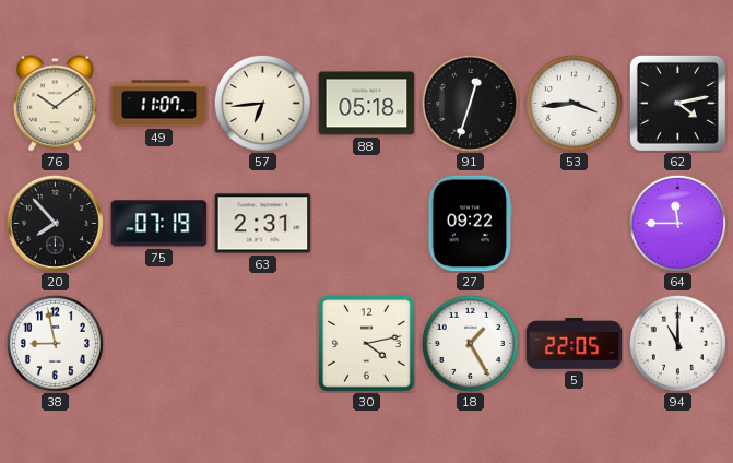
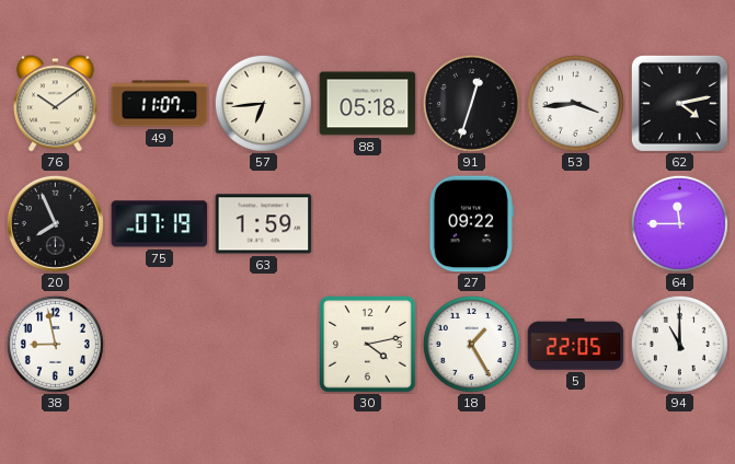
20: 7:53 -> 7:56 (55, 223)
63: 2:31 -> 1:59 (264, 224)
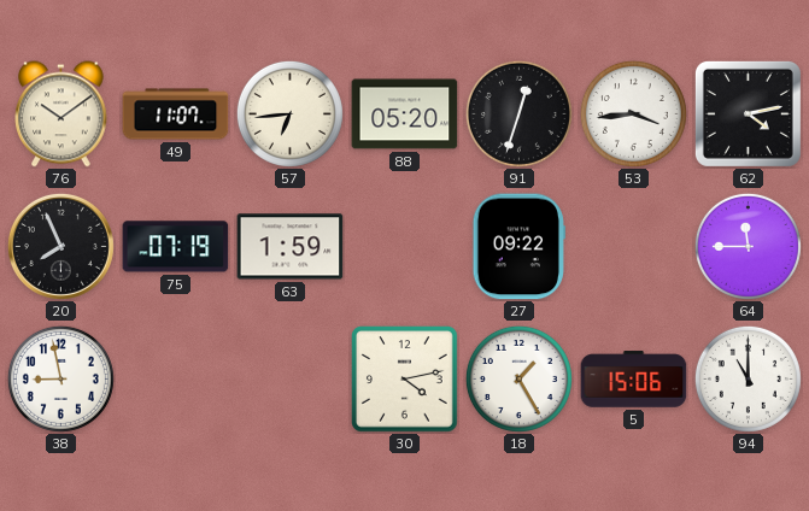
88: 05:18 -> 05:20 (405, 114)
5: 22:05 -> 15:06 (634, 380)
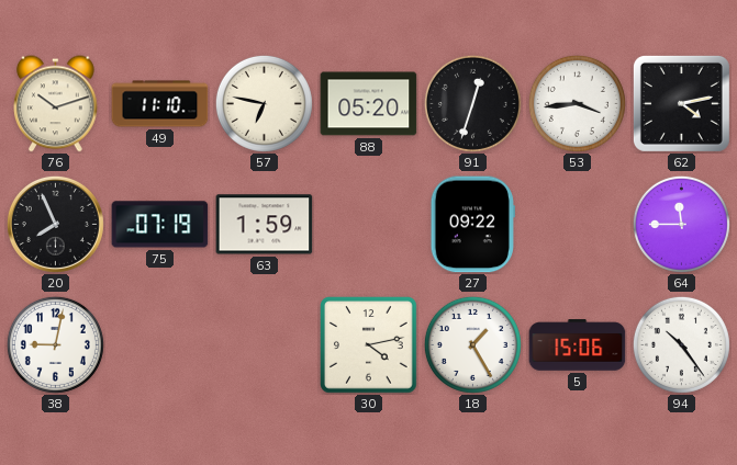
76: 10:09 -> 10:12 (56, 104)
49: 11:07 -> 11:10 (160, 104)
57: 6:44 -> 6:47 (264, 103)
38: 8:58 -> 9:02 (55, 344)
94: 11:00 -> 10:24 (681, 344)
